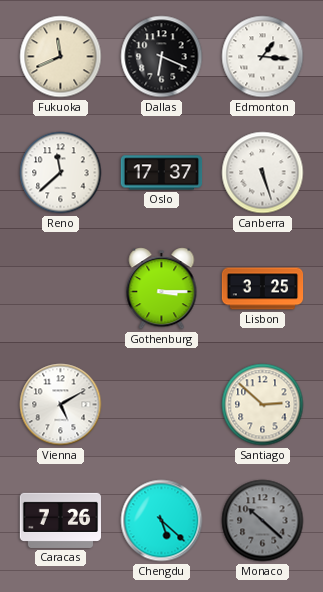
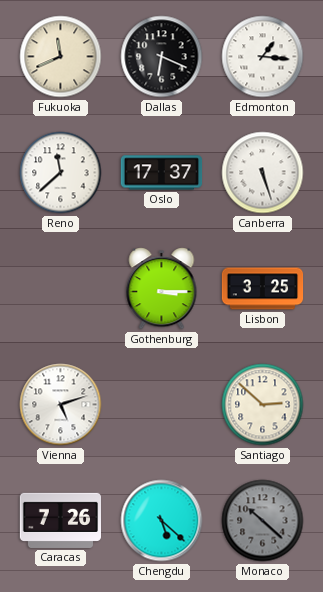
Vienna: 5:10 -> 5:12 (61, 405)
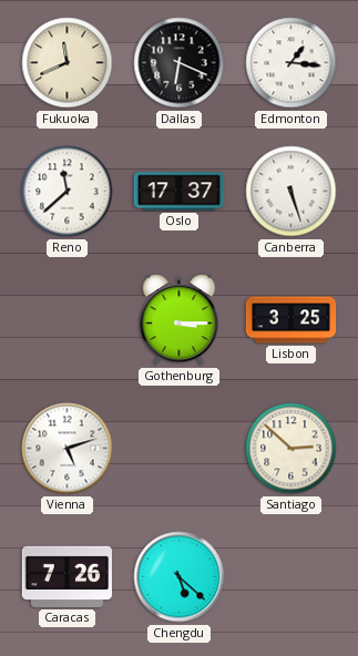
Monaco: 10:22 -> none (263, 521)
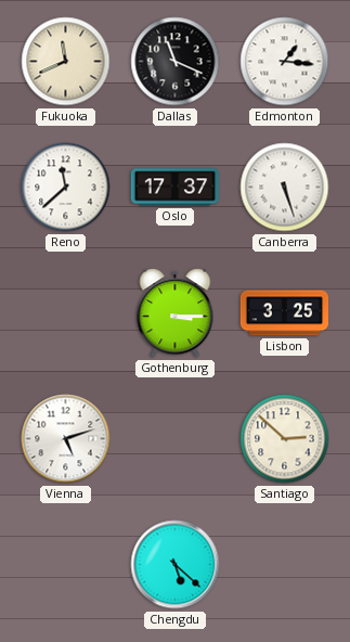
Dallas: 6:19 -> 11:19 (176, 62)
Caracas: 7:26 -> none (67, 576)
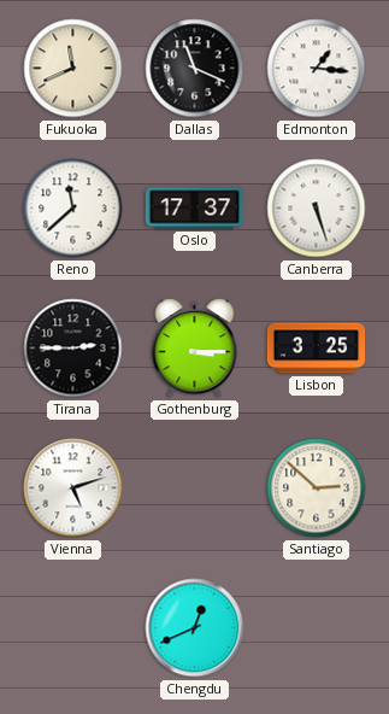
Tirana: none -> 2:45 (73, 349)
Chengdu: 5:22 -> 12:41 (195, 628)
